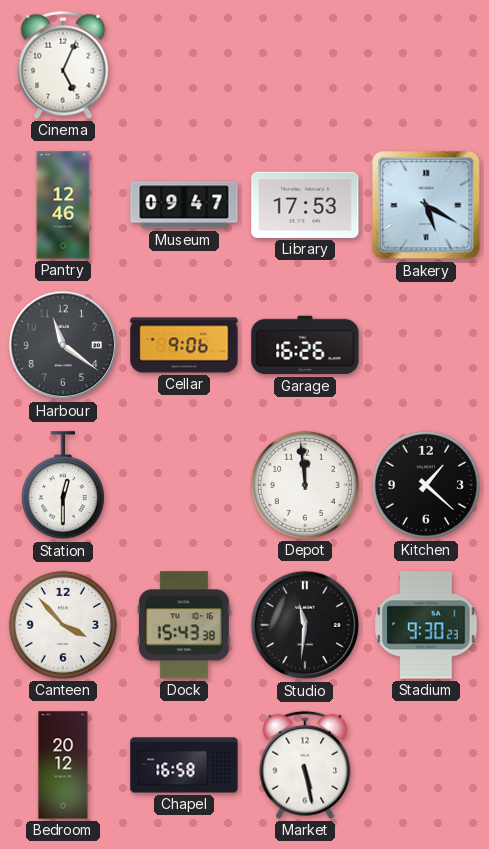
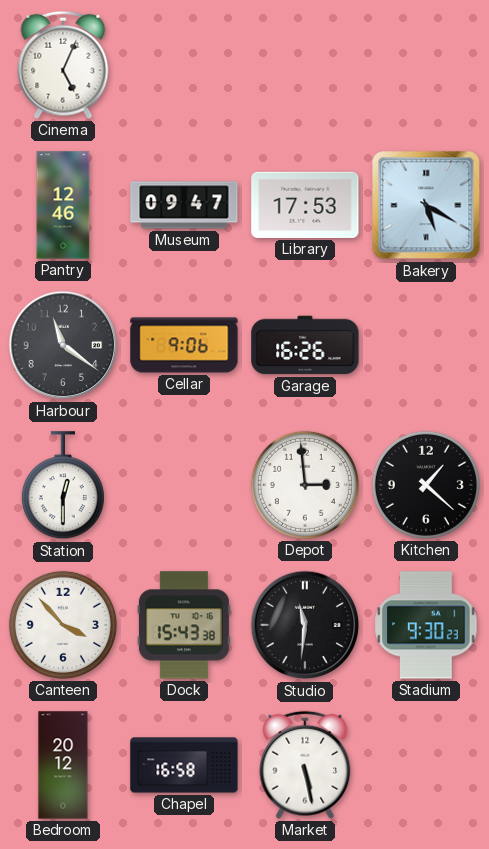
Depot: 11:59 -> 2:59 (305, 485)
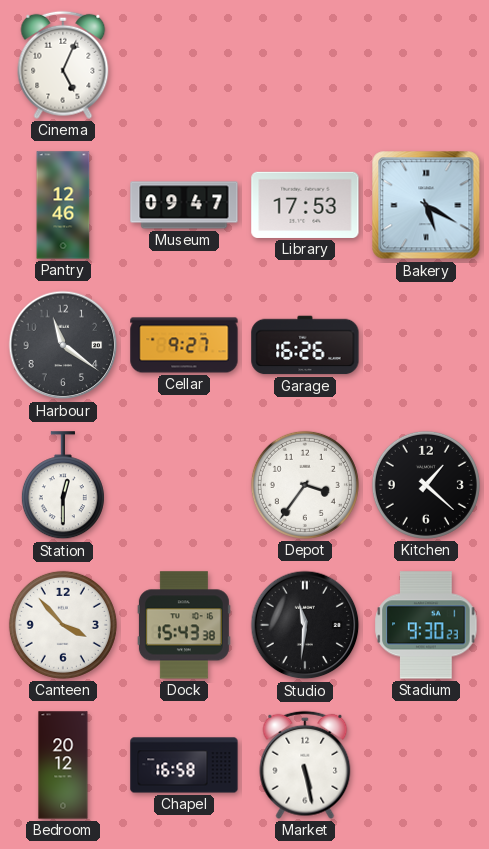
Cellar: 9:06 -> 9:27 (184, 345)
Depot: 2:59 -> 3:36 (305, 485)
